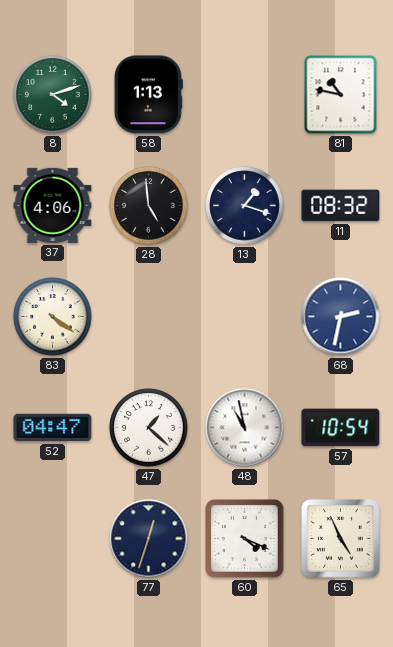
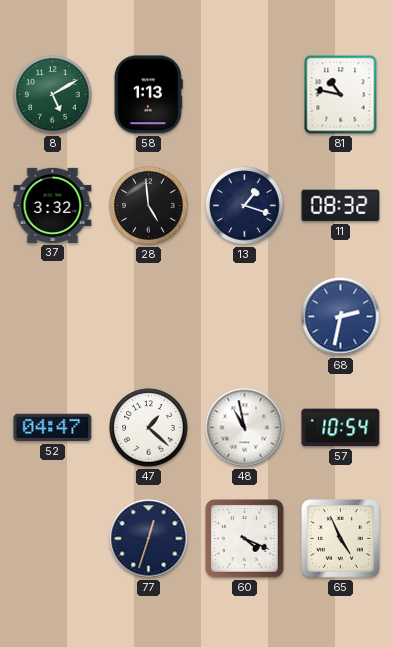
8: 4:12 -> 5:10 (53, 95)
37: 4:06 -> 3:32 (53, 205)
83: 4:21 -> none (53, 317)
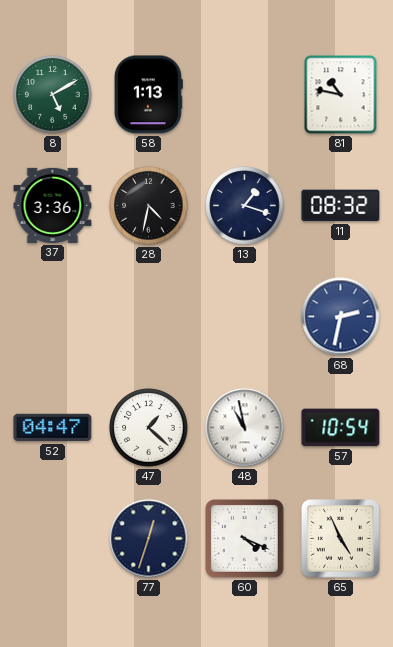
37: 3:32 -> 3:36 (53, 205)
28: 4:59 -> 4:32 (149, 206)
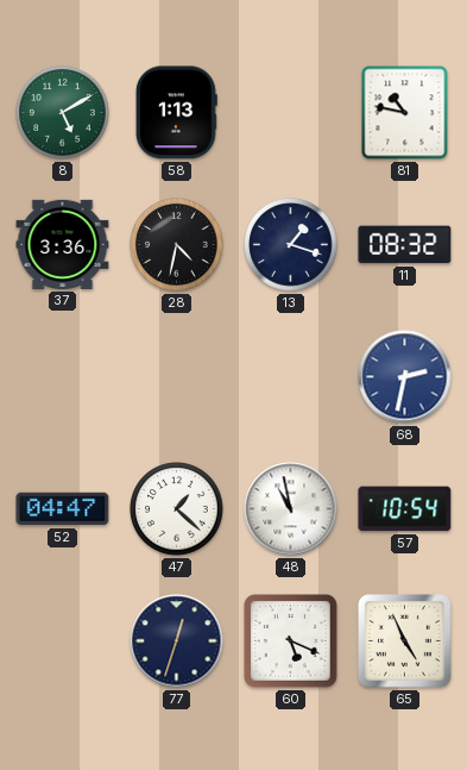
60: 4:19 -> 5:19 (291, 641)
